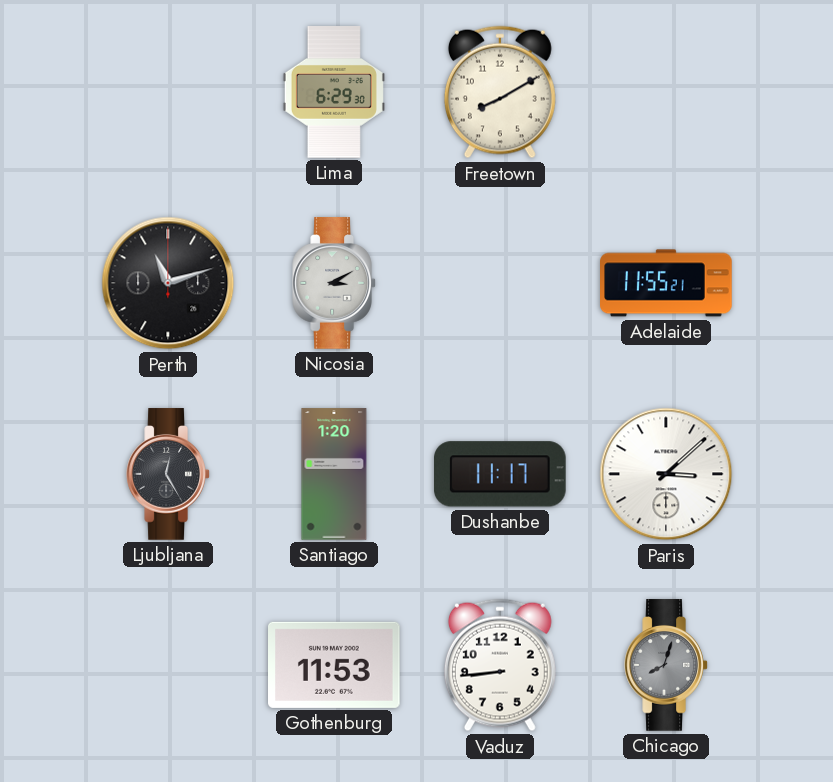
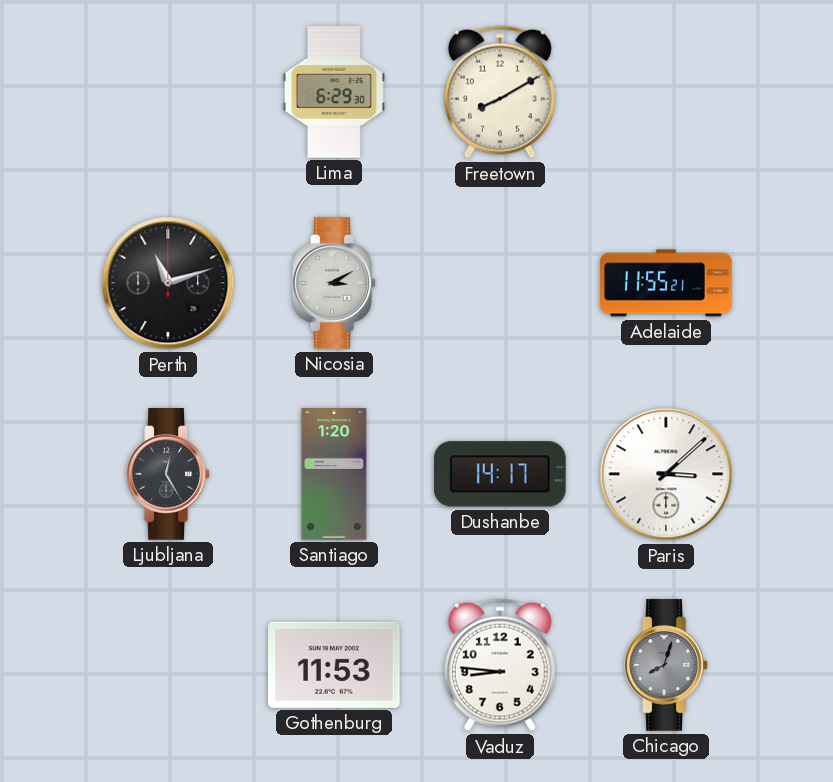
Dushanbe: 11:17 -> 14:17 (501, 474)
Vaduz: 8:44 -> 8:46 (500, 665)
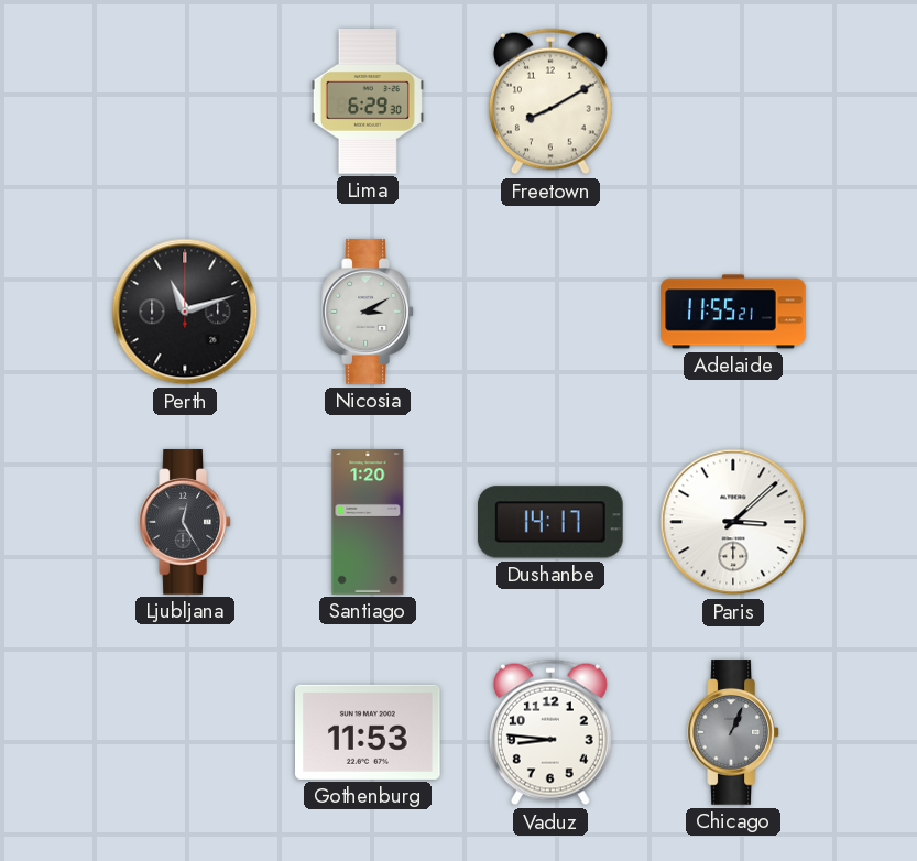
Chicago: 8:03 -> 1:04 (733, 732)
